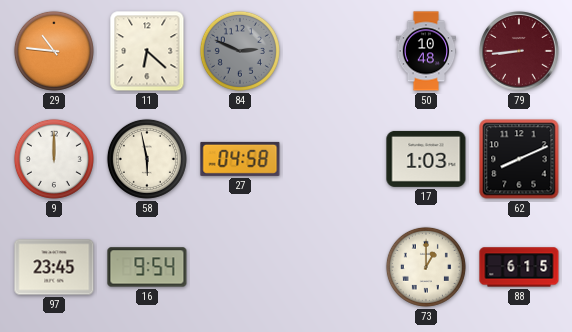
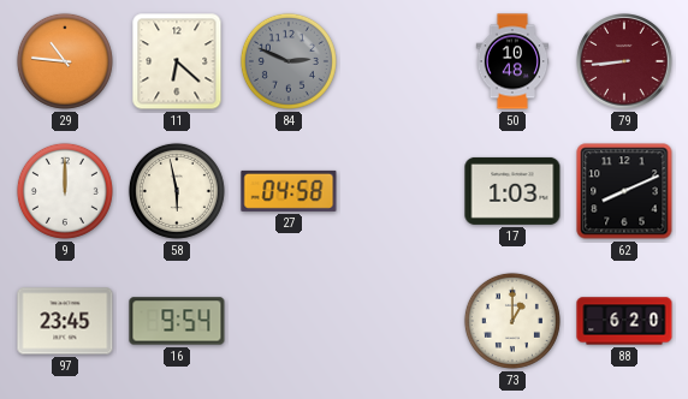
88: 6:15 -> 6:20 (624, 321)
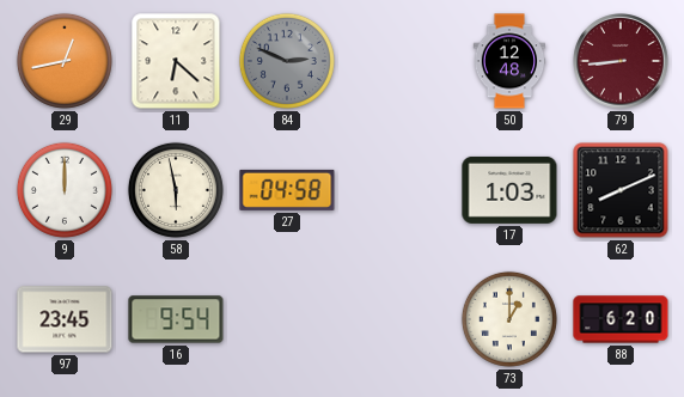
29: 10:46 -> 12:43 (65, 61)
50: 10:48 -> 12:48 (509, 61)
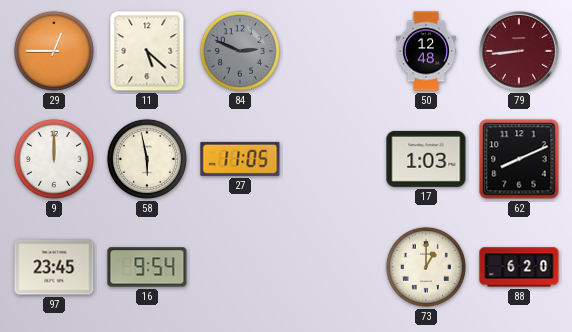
29: 12:43 -> 12:45 (54, 51)
11: 6:22 -> 5:22 (147, 51)
27: 04:58 -> 11:05 (240, 159)
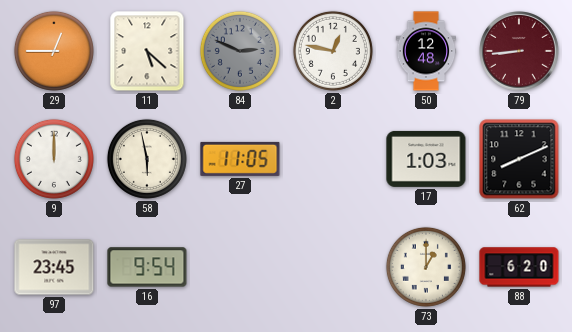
2: none -> 12:47 (333, 51)
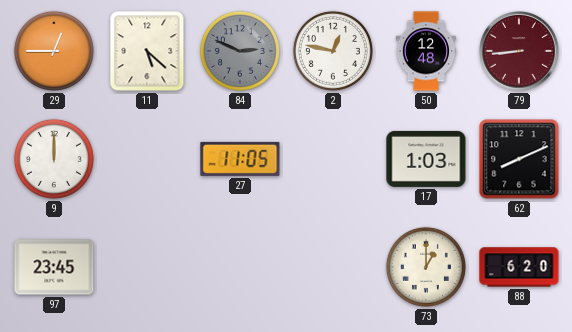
58: 5:58 -> none (147, 159)
16: 9:54 -> none (147, 267)
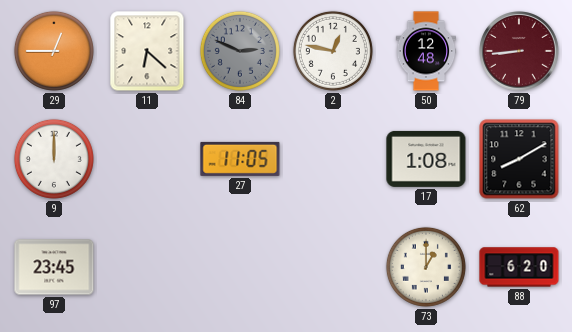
11: 5:22 -> 6:22 (147, 51)
17: 1:03 -> 1:08 (426, 159)
62: 8:11 -> 8:10 (519, 159)
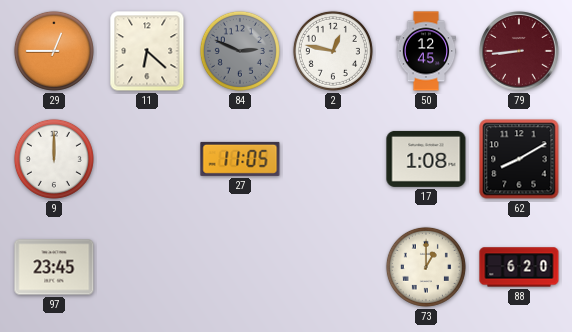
50: 12:48 -> 12:45 (426, 51)
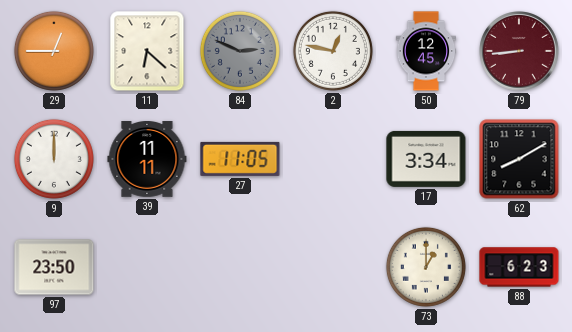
39: none -> 11:11 (147, 160)
17: 1:08 -> 3:34 (426, 159)
97: 23:45 -> 23:50 (54, 267)
88: 6:20 -> 6:23 (519, 267)
